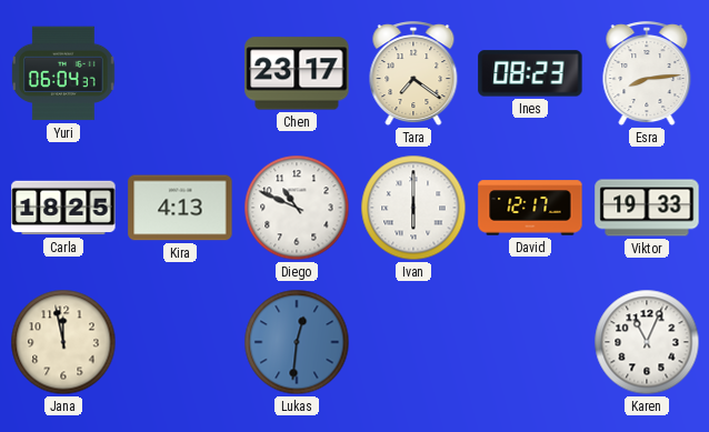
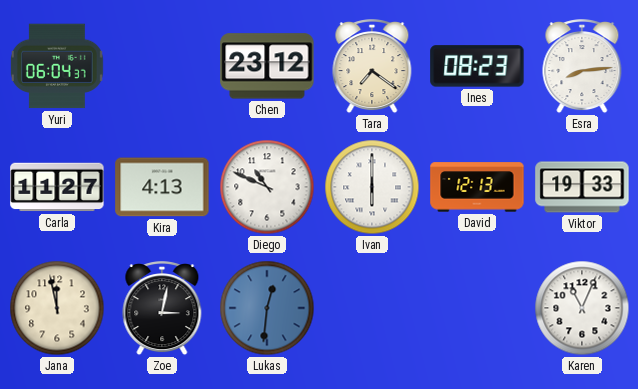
Chen: 23:17 -> 23:12 (267, 66)
Carla: 18:25 -> 11:27 (57, 187)
David: 12:17 -> 12:13 (477, 187)
Zoe: none -> 3:02 (162, 309)
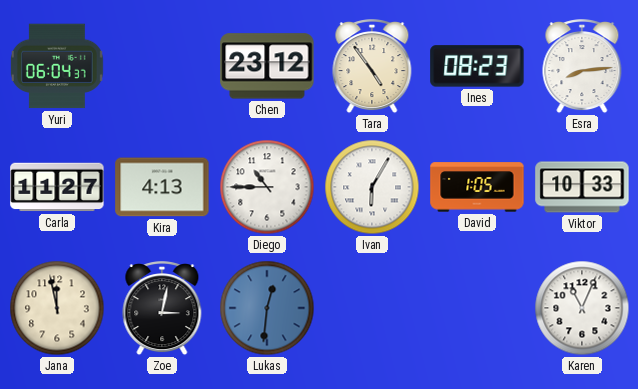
Tara: 7:21 -> 4:54 (372, 67)
Diego: 10:49 -> 10:45 (267, 187)
Ivan: 6:00 -> 6:05 (372, 187)
David: 12:13 -> 1:05 (477, 187)
Viktor: 19:33 -> 10:33 (582, 187)
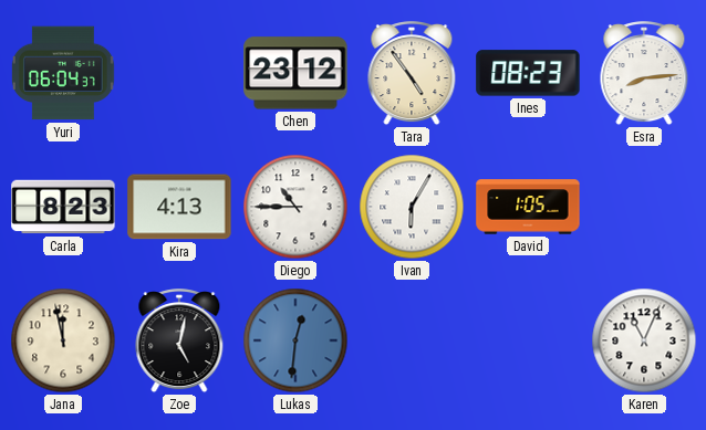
Carla: 11:27 -> 8:23 (63, 207)
Viktor: 10:33 -> none (582, 187)
Zoe: 3:02 -> 5:02 (179, 342)
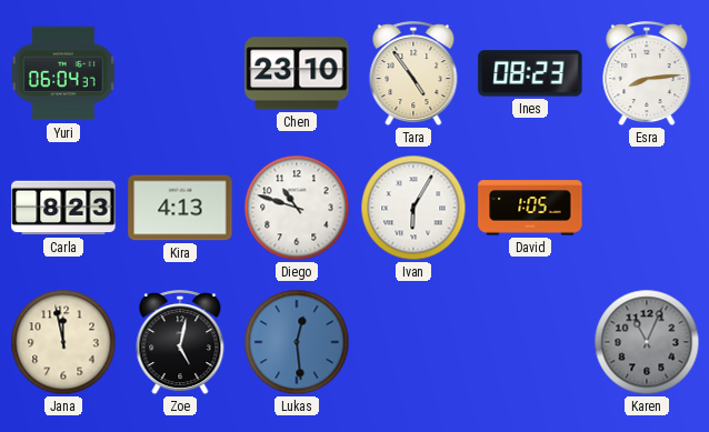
Chen: 23:12 -> 23:10 (297, 73)
Diego: 10:45 -> 10:48 (297, 208)
Lukas: 12:31 -> 12:29 (297, 342)
Karen dial: white -> grey (647, 342)
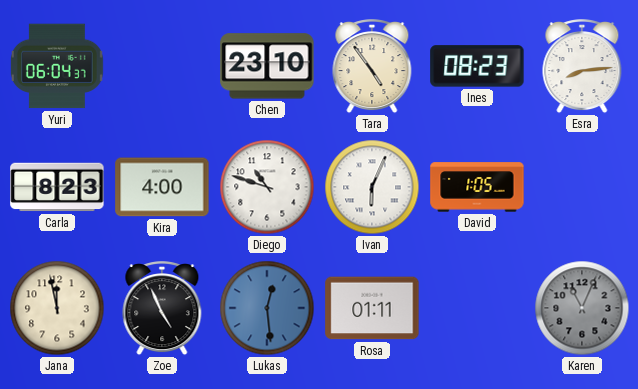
Kira: 4:13 -> 4:00 (162, 187)
Ivan: 6:05 -> 6:04 (372, 187)
Zoe: 5:02 -> 4:56 (162, 309)
Rosa: none -> 01:11 (372, 308)
